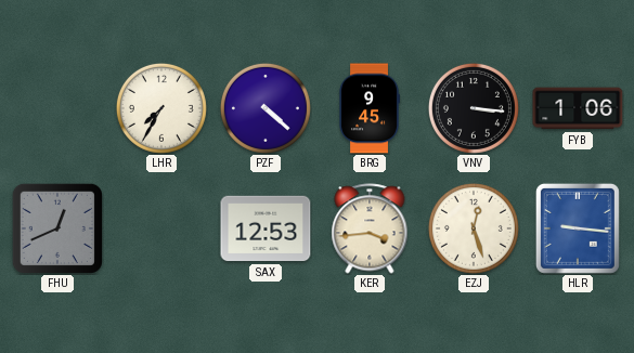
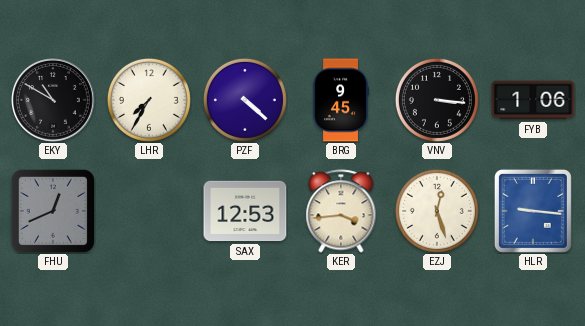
EKY: none -> 10:50 (54, 101)
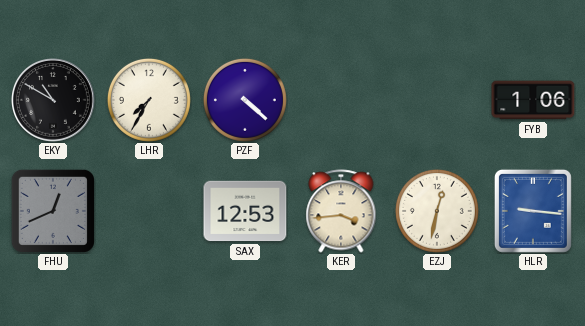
BRG: 9:45 -> none (341, 100)
VNV: 3:16 -> none (437, 100)
EZJ: 12:27 -> 12:32 (437, 211)
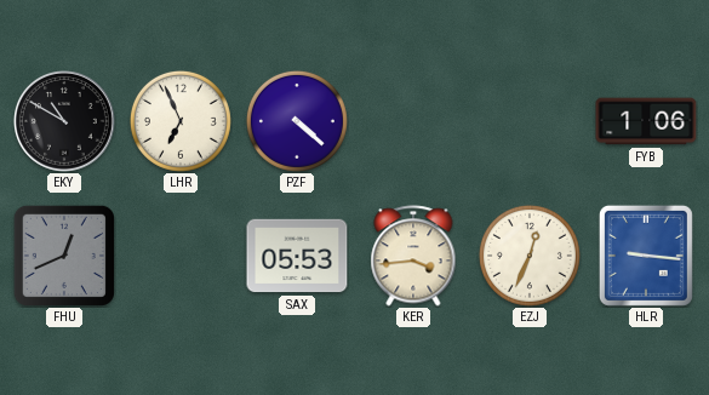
LHR: 7:35 -> 6:56 (181, 121)
SAX: 12:53 -> 05:53 (297, 256)
EZJ: 12:32 -> 12:34 (530, 256)
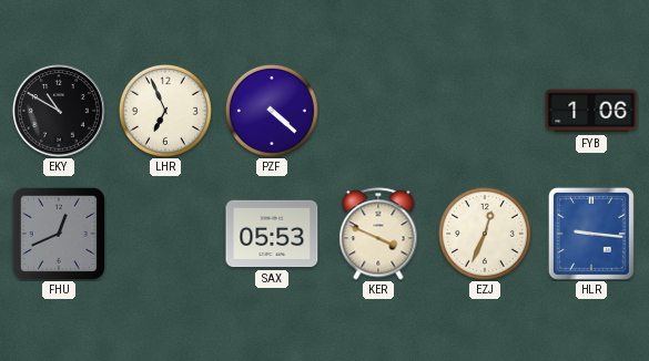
KER: 3:44 -> 3:49 (378, 234)
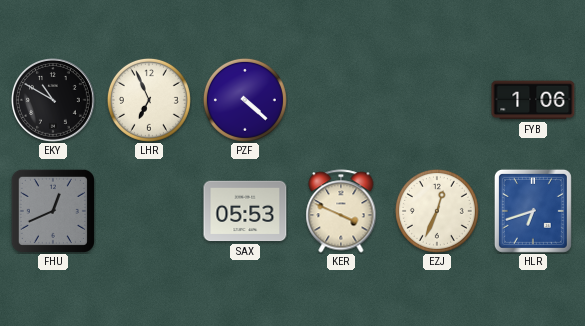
HLR: 9:16 -> 6:42 (533, 211)
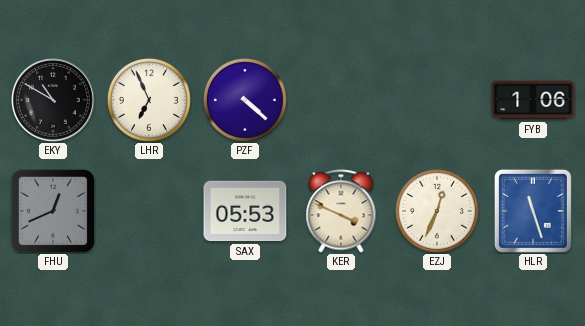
HLR: 6:42 -> 11:27 (533, 211)
